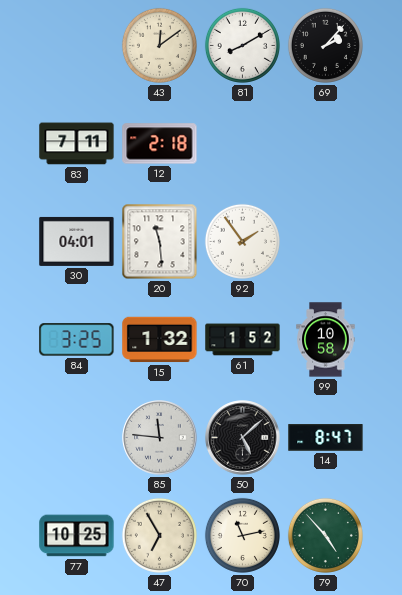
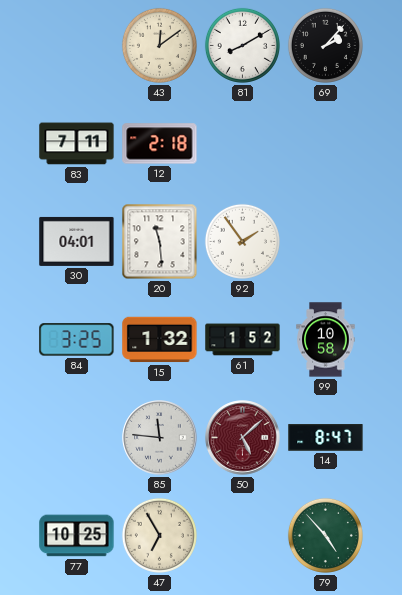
50 dial: black -> burgundy (243, 438)
70: 11:13 -> none (242, 535)
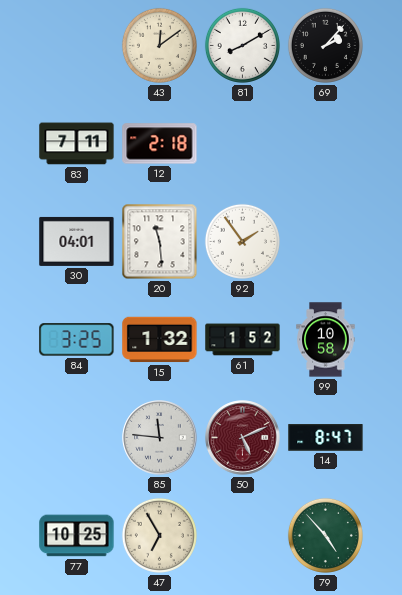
50: 5:08 -> 5:11 (243, 438)
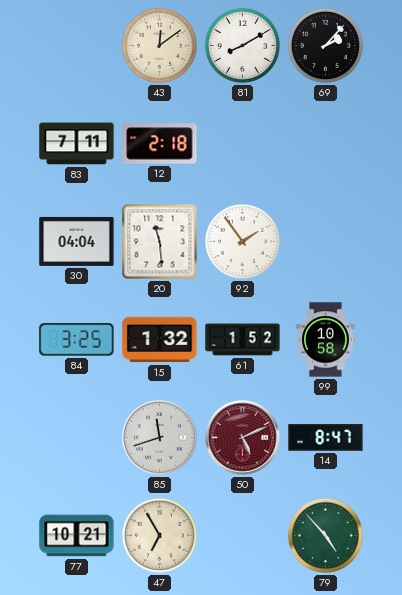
30: 04:01 -> 04:04 (77, 241)
85: 11:46 -> 11:42 (160, 438)
77: 10:25 -> 10:21 (77, 536)
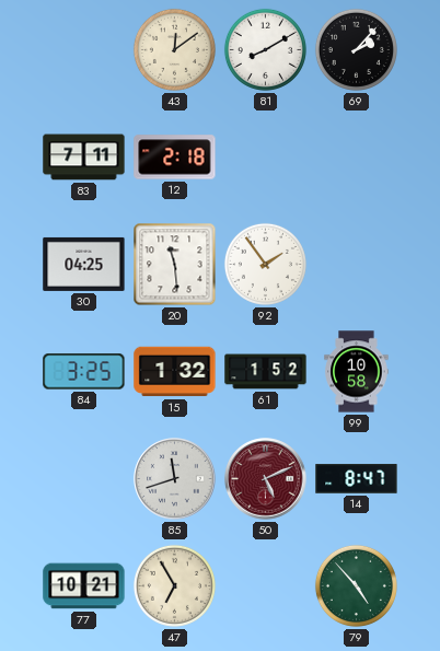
30: 04:04 -> 04:25 (84, 264)
